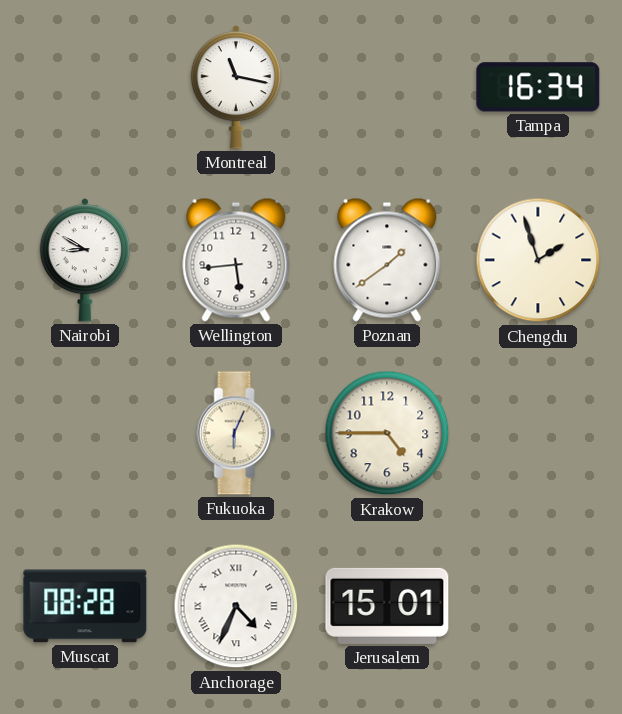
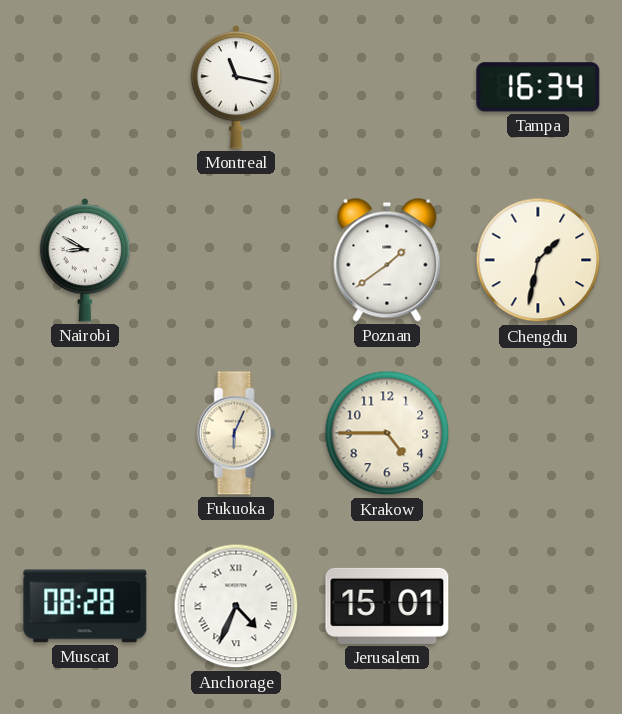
Wellington: 5:44 -> none (236, 260)
Chengdu: 1:57 -> 1:32 (538, 260)
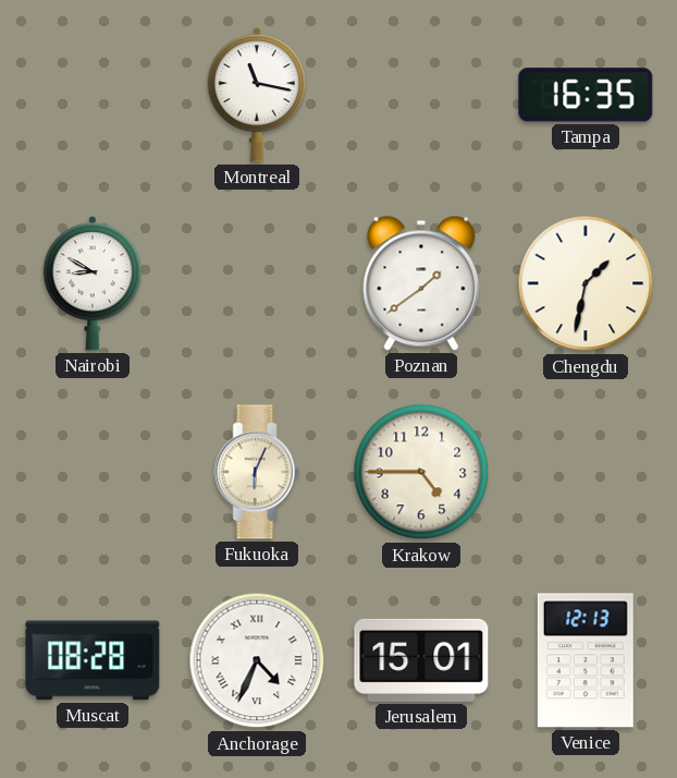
Tampa: 16:34 -> 16:35 (586, 95)
Venice: none -> 12:13 (586, 660)
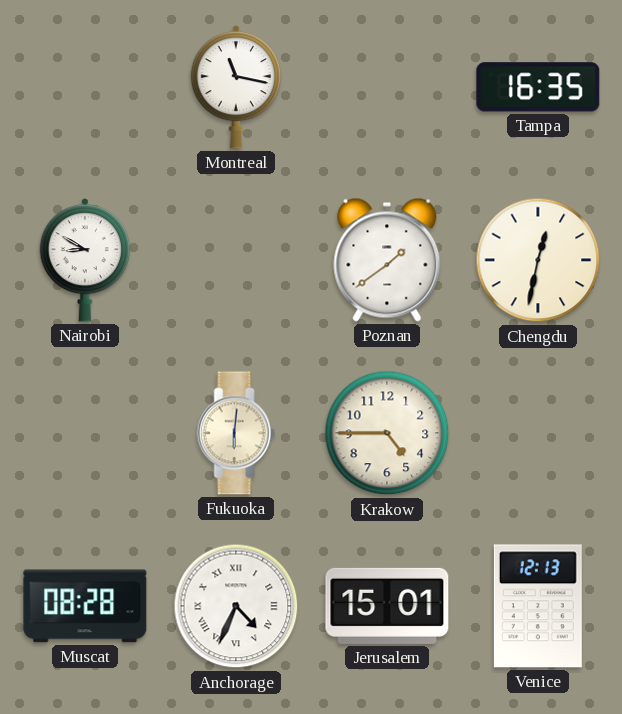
Chengdu: 1:32 -> 12:32 (538, 260)
Fukuoka: 6:04 -> 6:01 (236, 433)
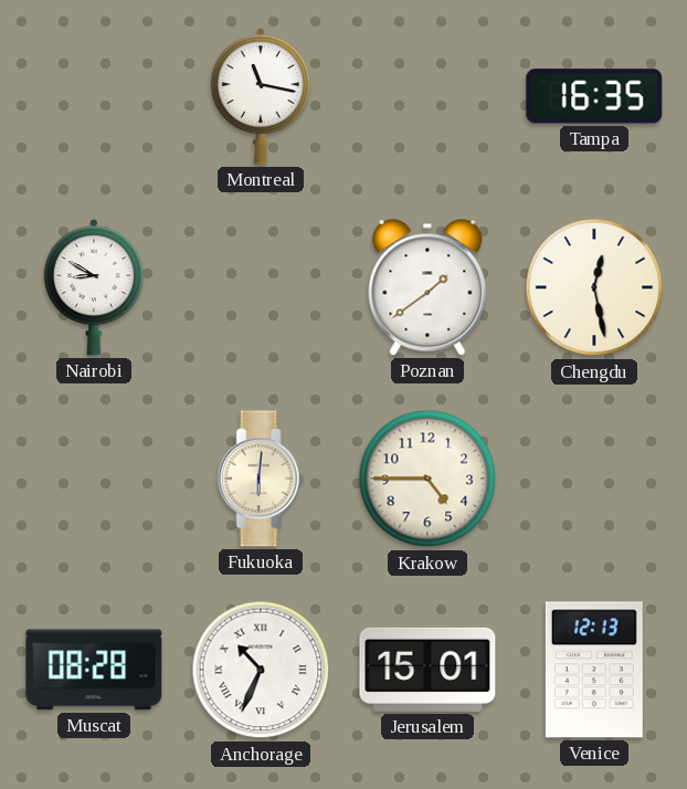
Chengdu: 12:32 -> 12:28 (594, 287)
Anchorage: 4:34 -> 10:34 (261, 670)
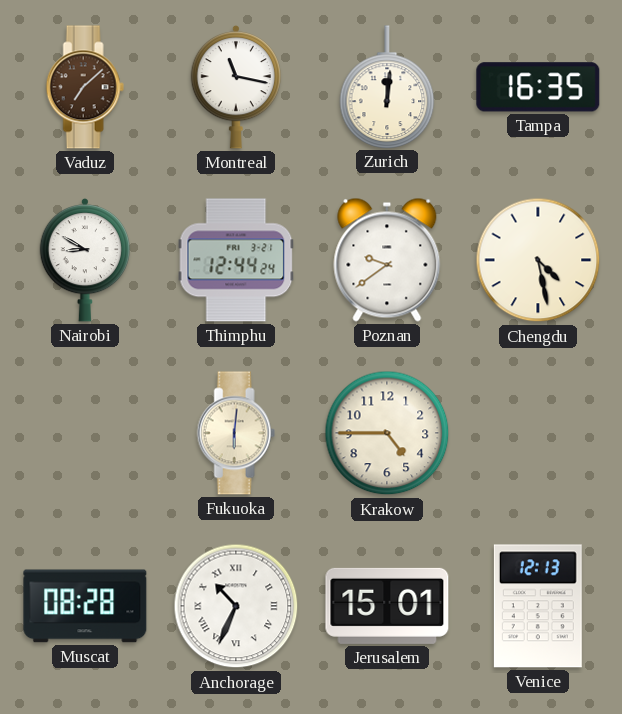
Vaduz: none -> 7:08 (85, 87)
Zurich: none -> 12:01 (387, 87)
Thimphu: none -> 12:44 (236, 260)
Poznan: 1:39 -> 9:39 (387, 260)
Chengdu: 12:28 -> 4:28 (538, 260)
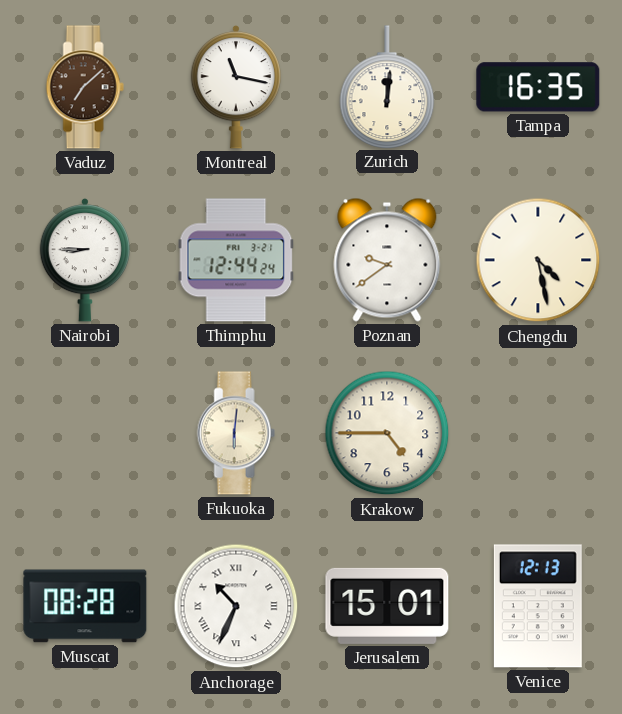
Nairobi: 8:50 -> 8:45 (85, 260)
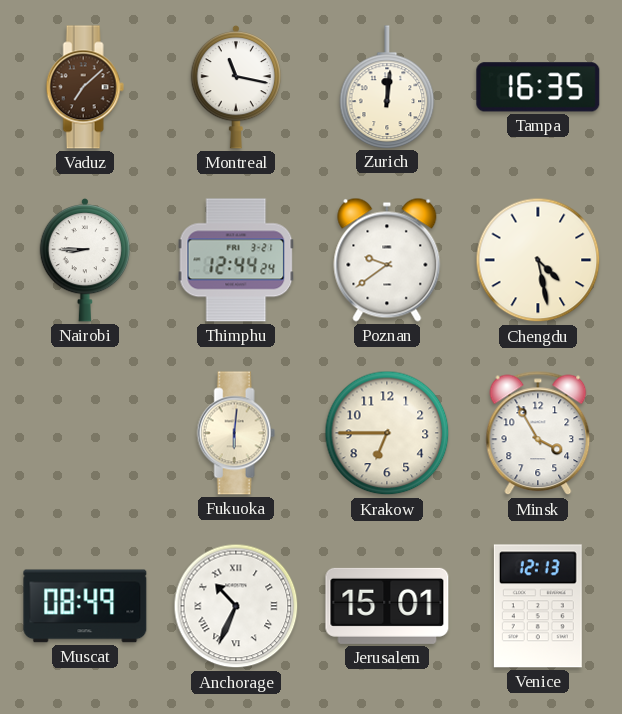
Krakow: 4:45 -> 6:45 (387, 433)
Minsk: none -> 3:55 (538, 433)
Muscat: 08:28 -> 08:49 (85, 606)
